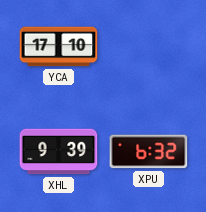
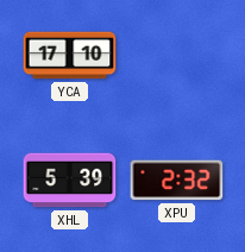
XHL: 9:39 -> 5:39 (70, 181)
XPU: 6:32 -> 2:32 (177, 181)
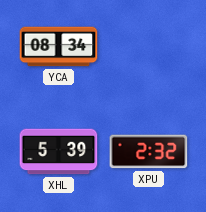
YCA: 17:10 -> 08:34 (59, 47)
